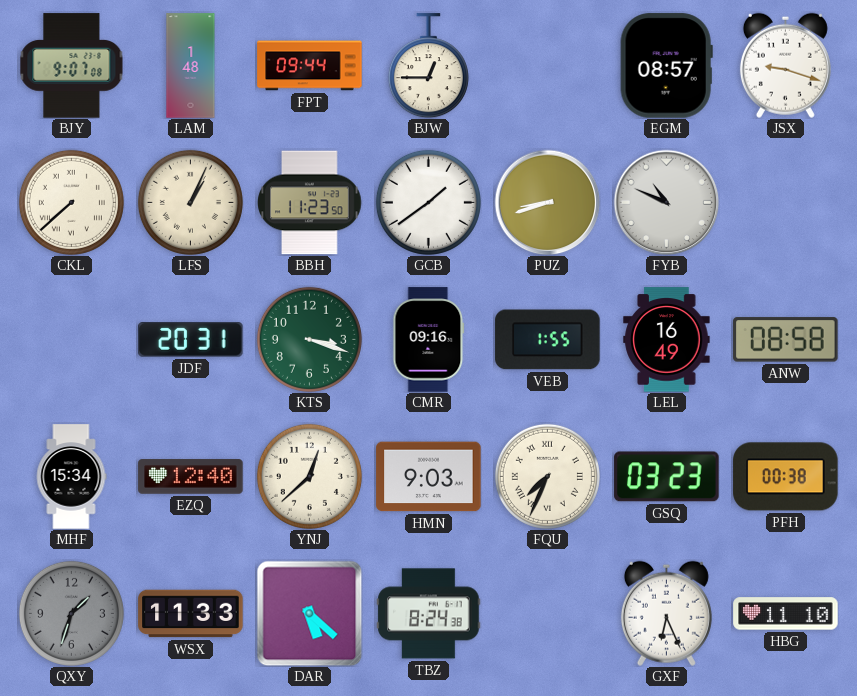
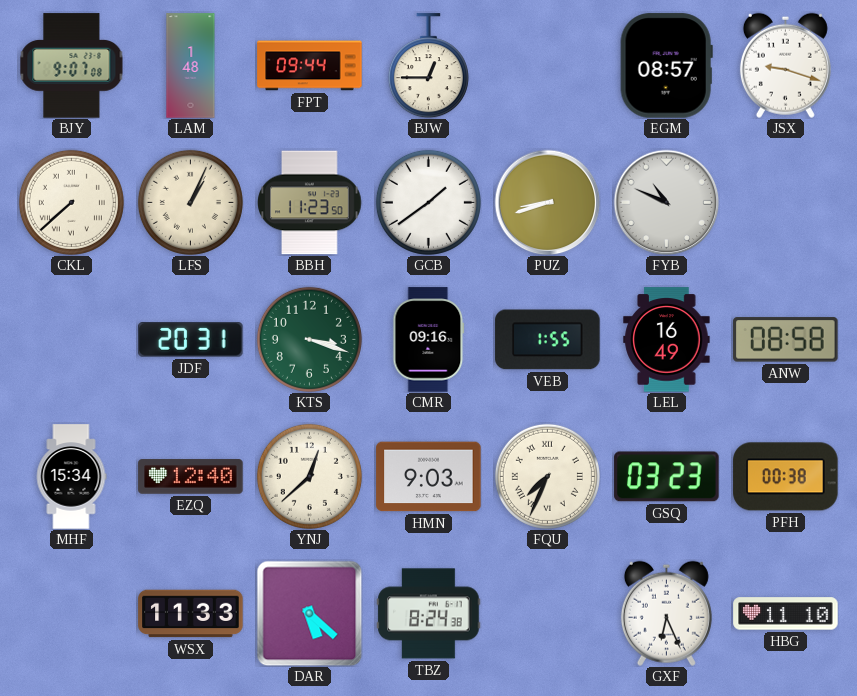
QXY: 1:33 -> none (71, 613)
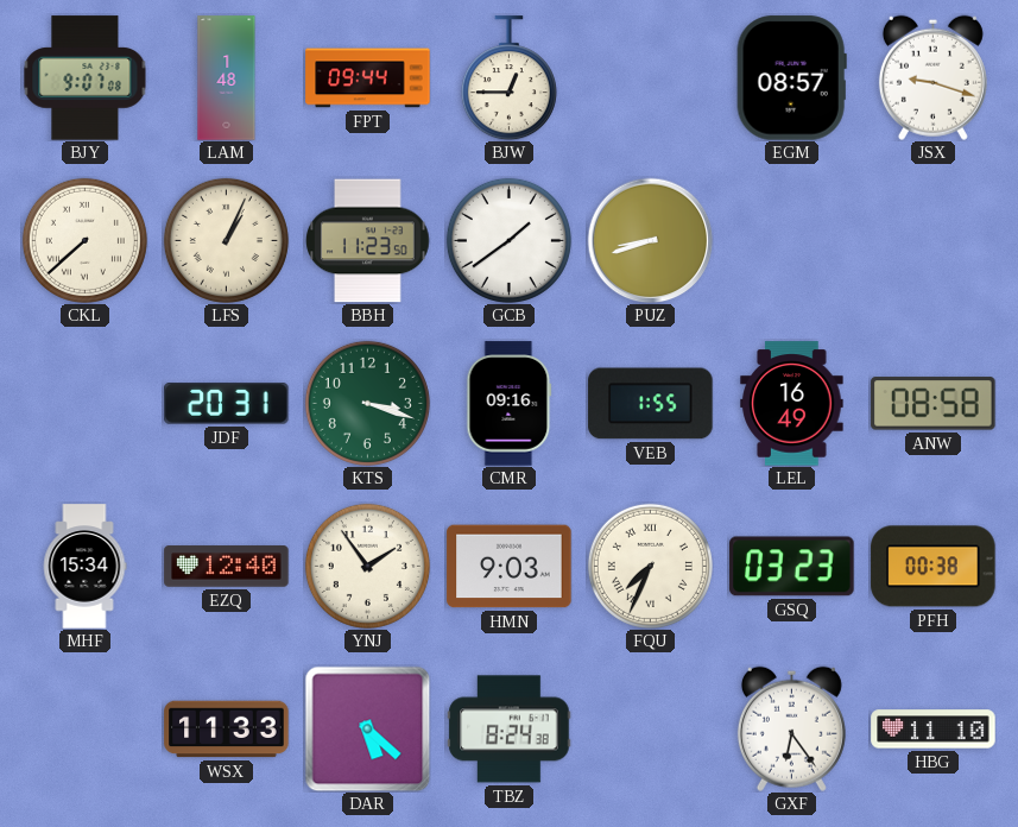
FYB: 10:49 -> none (666, 202)
YNJ: 12:38 -> 1:54 (367, 566)
GXF: 6:26 -> 6:24 (791, 728)
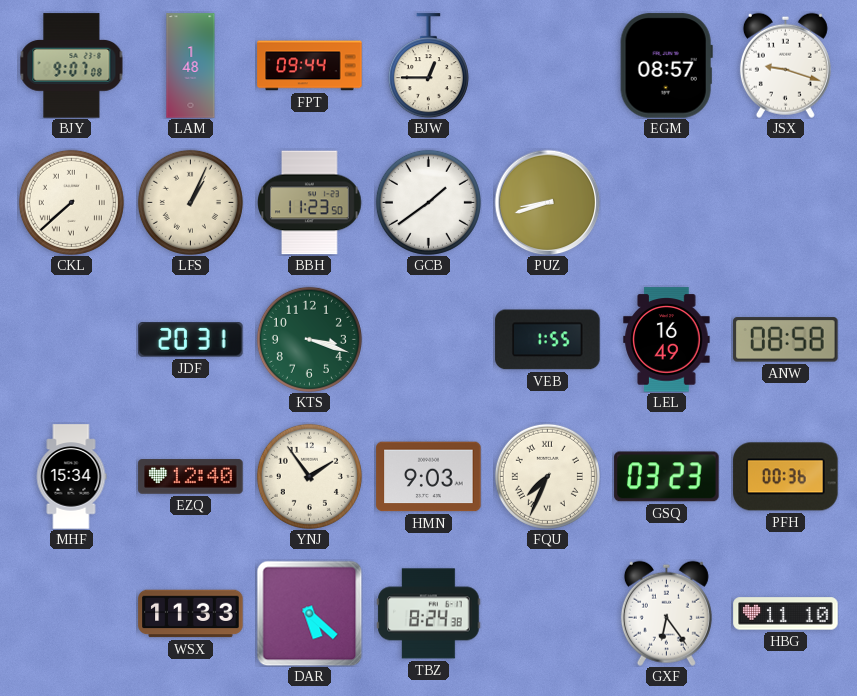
CMR: 09:16 -> none (510, 404)
PFH: 00:38 -> 00:36 (786, 477)
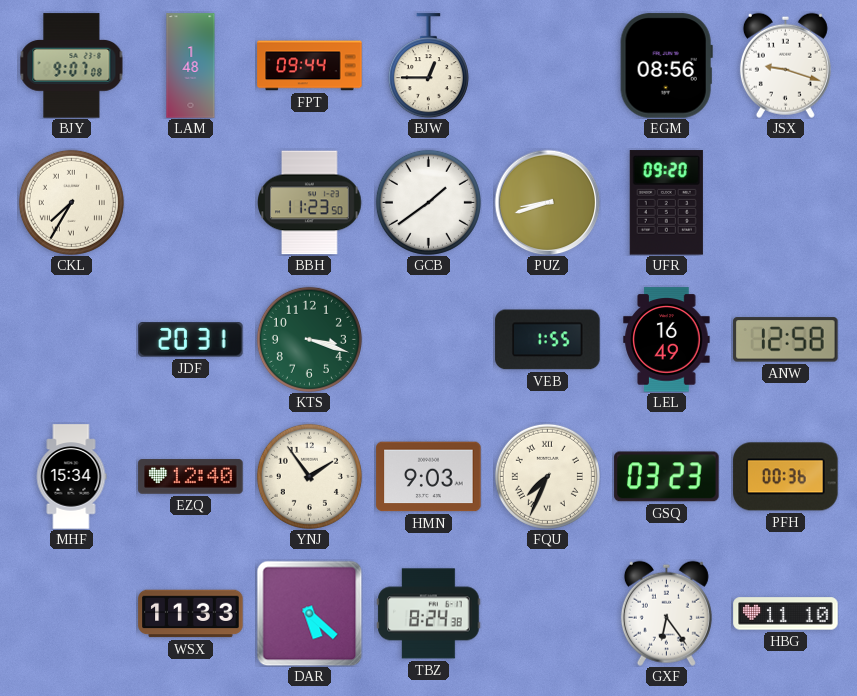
EGM: 08:57 -> 08:56 (666, 66)
CKL: 7:38 -> 7:35 (71, 202)
LFS: 1:04 -> none (190, 202)
UFR: none -> 09:20 (666, 203)
ANW: 08:58 -> 12:58 (786, 340)
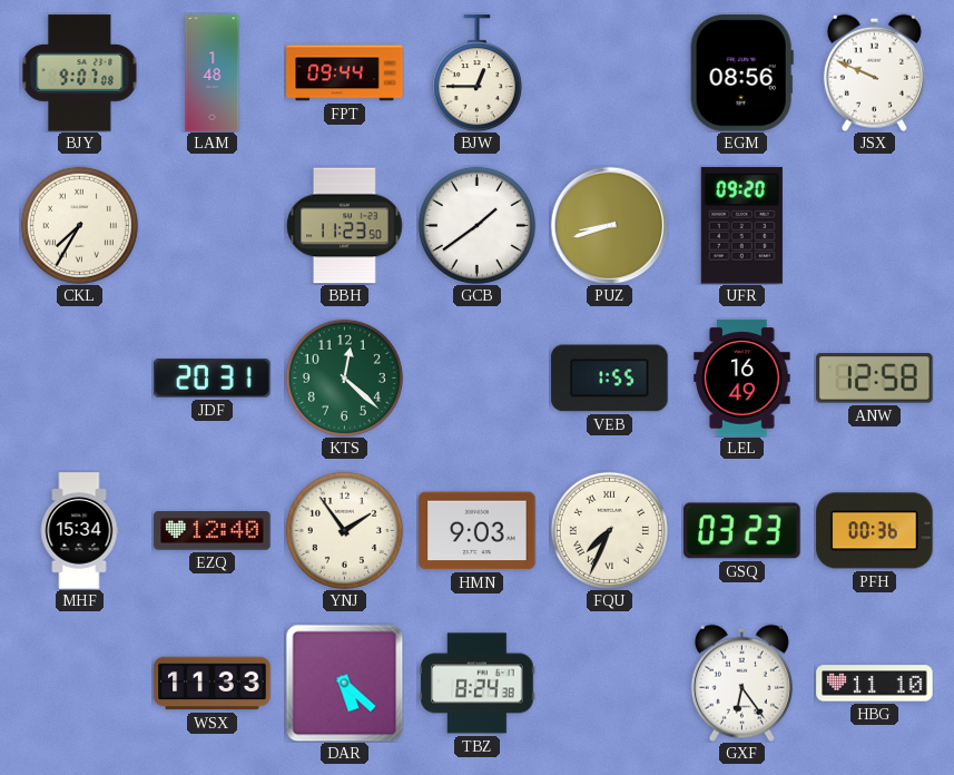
JSX: 9:18 -> 9:49 (874, 72)
KTS: 3:18 -> 12:22 (344, 377)
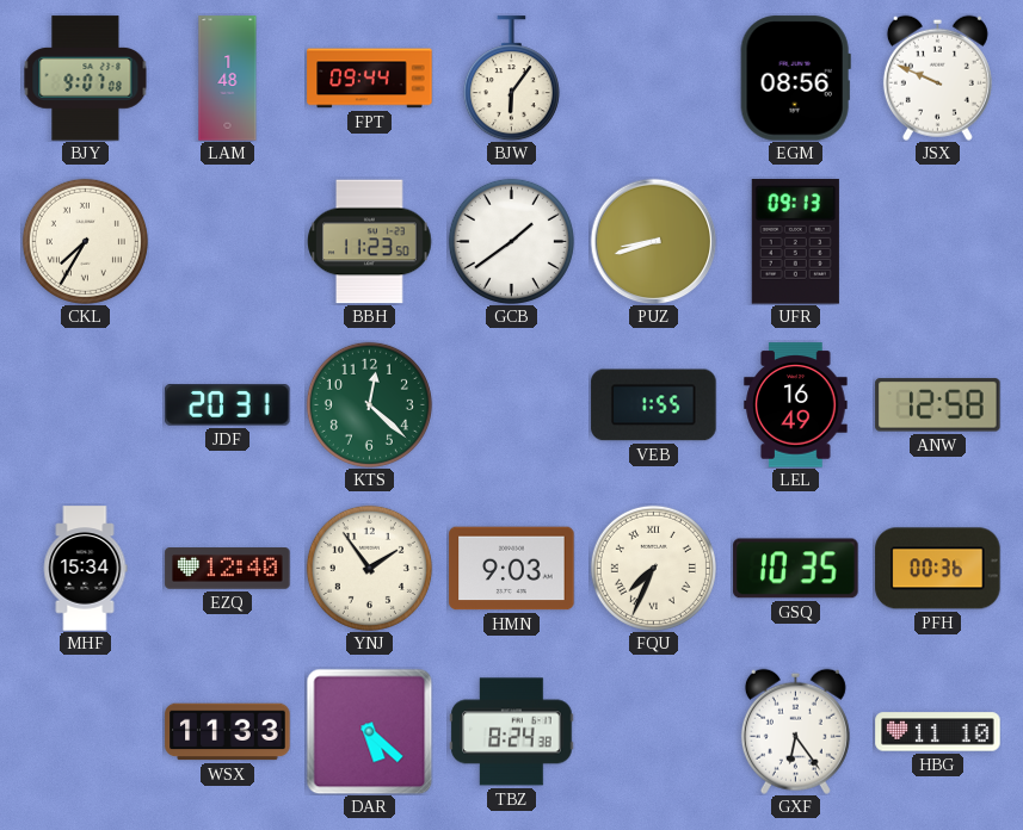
BJW: 12:45 -> 6:06 (511, 79)
UFR: 09:20 -> 09:13 (795, 242)
GSQ: 03:23 -> 10:35 (796, 569)
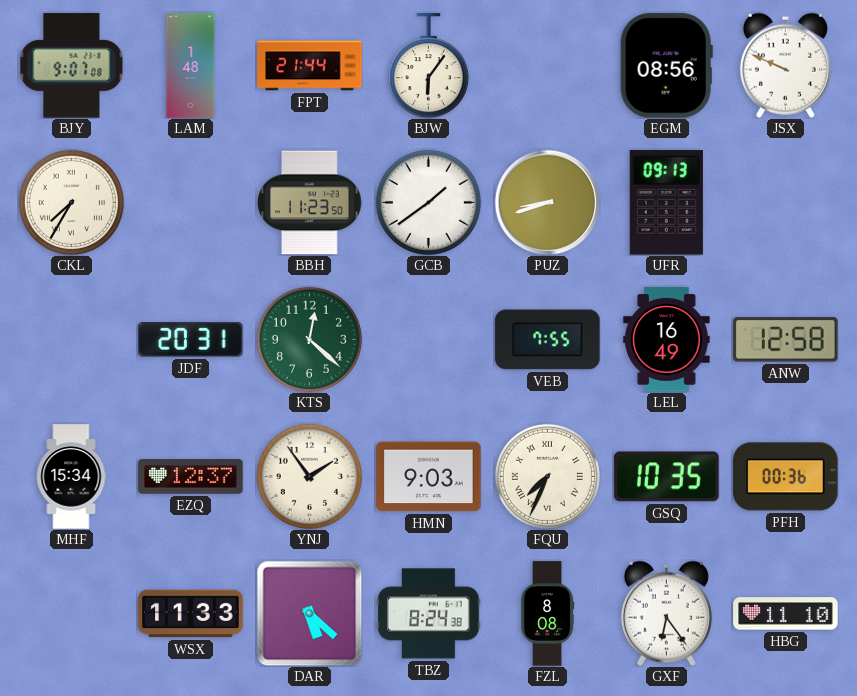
FPT: 09:44 -> 21:44 (310, 66)
VEB: 1:55 -> 7:55 (548, 340)
EZQ: 12:40 -> 12:37 (191, 477)
FZL: none -> 8:08 (548, 614)
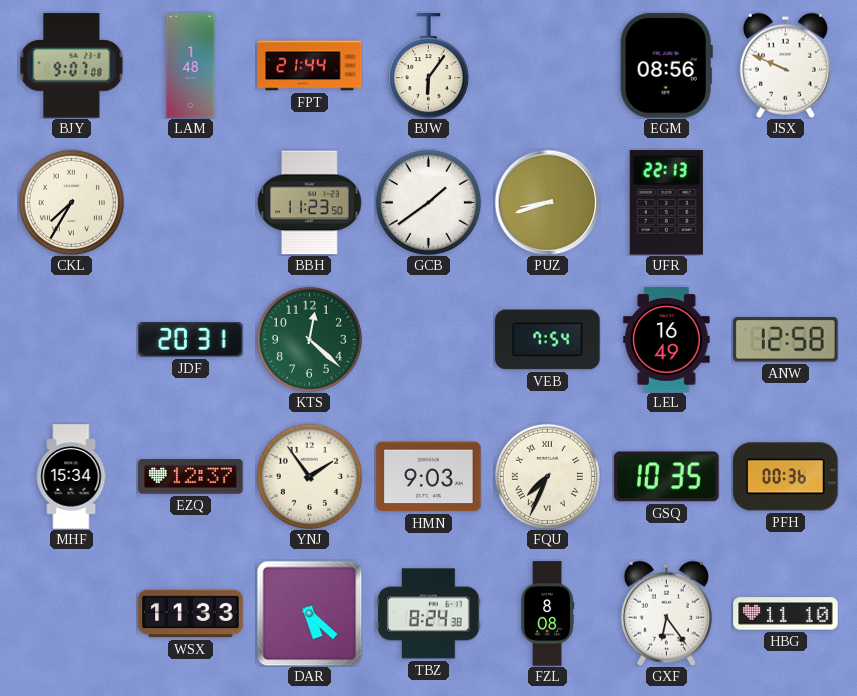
UFR: 09:13 -> 22:13 (666, 203)
VEB: 7:55 -> 7:54 (548, 340)
